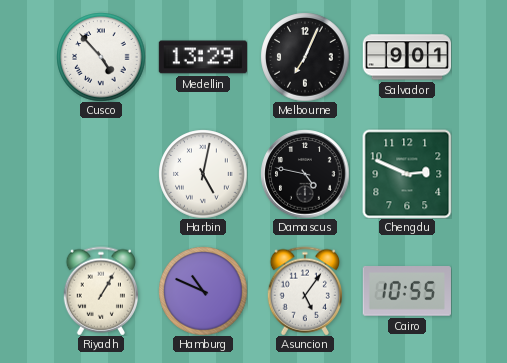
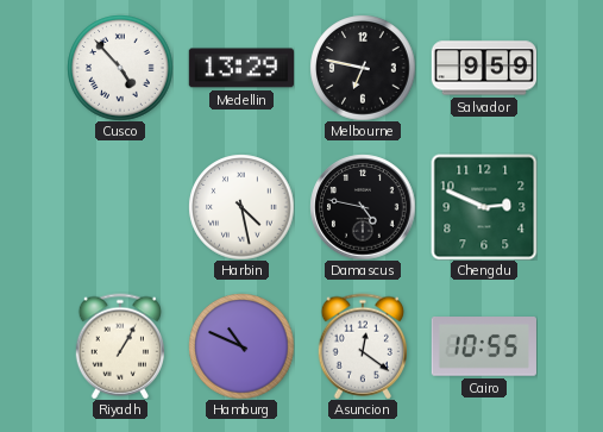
Melbourne: 7:04 -> 6:47 (363, 68)
Salvador: 9:01 -> 9:59 (483, 68)
Harbin: 5:02 -> 4:28 (241, 207)
Asuncion: 5:06 -> 12:21 (362, 346)
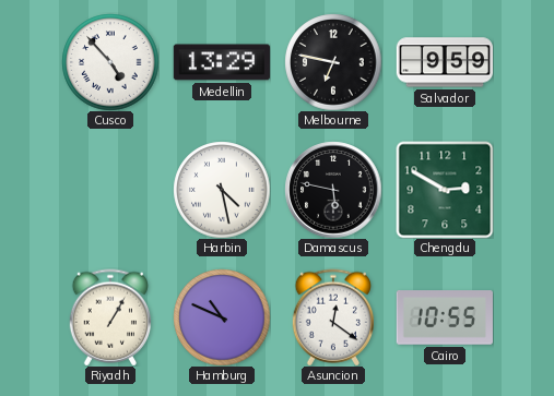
Damascus: 4:47 -> 5:47 (333, 190)
Chengdu: 2:49 -> 2:50 (445, 190)
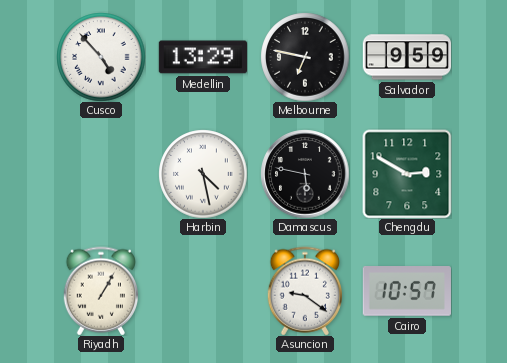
Hamburg: 10:49 -> none (222, 317)
Asuncion: 12:21 -> 9:21 (304, 291)
Cairo: 10:55 -> 10:57 (407, 292)
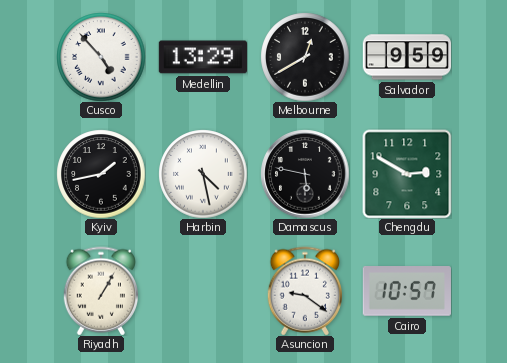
Melbourne: 6:47 -> 12:40 (305, 57)
Kyiv: none -> 1:43 (101, 174)
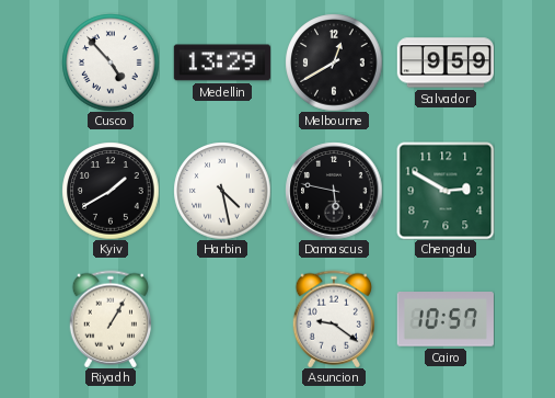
Kyiv: 1:43 -> 1:40 (111, 191)
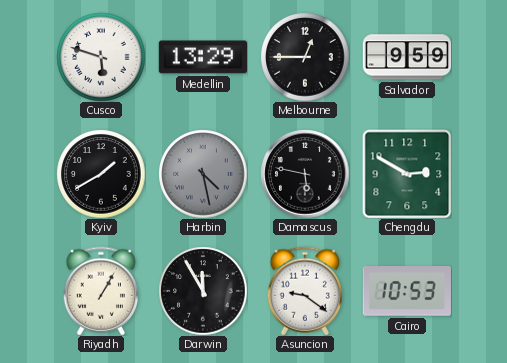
Cusco: 4:53 -> 5:48 (101, 57)
Melbourne: 12:40 -> 12:45 (305, 57)
Harbin dial: white -> grey (203, 174)
Darwin: none -> 11:55 (203, 291)
Cairo: 10:57 -> 10:53 (407, 292)
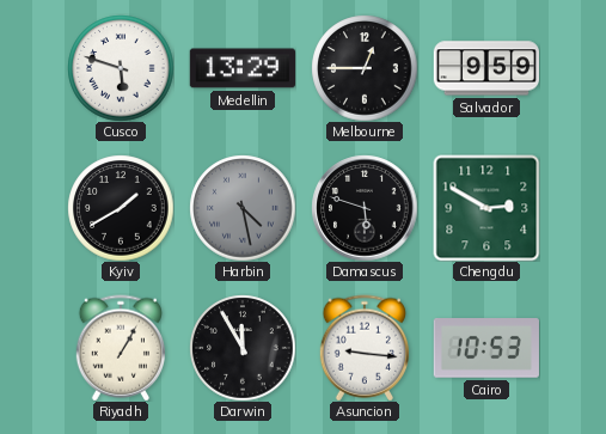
Damascus: 5:47 -> 5:48 (365, 208)
Asuncion: 9:21 -> 9:16 (363, 348)
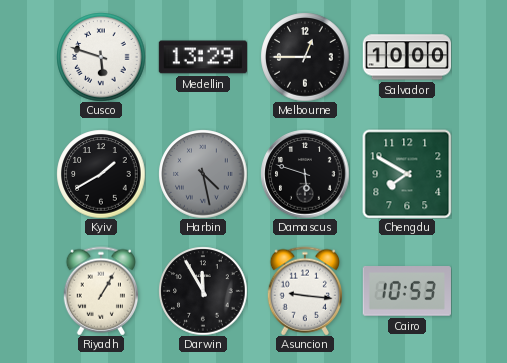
Salvador: 9:59 -> 10:00 (406, 57)
Chengdu: 2:50 -> 7:50 (407, 174)
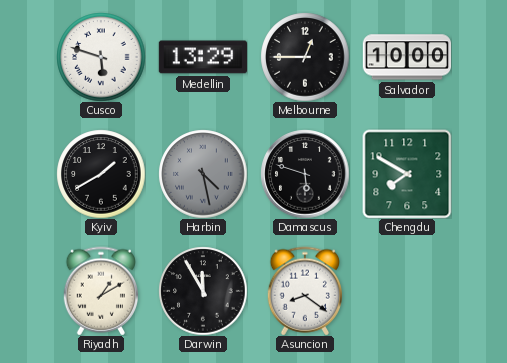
Riyadh: 1:05 -> 1:10 (100, 291)
Asuncion: 9:16 -> 8:21 (304, 291)
Cairo: 10:53 -> none (407, 292)
